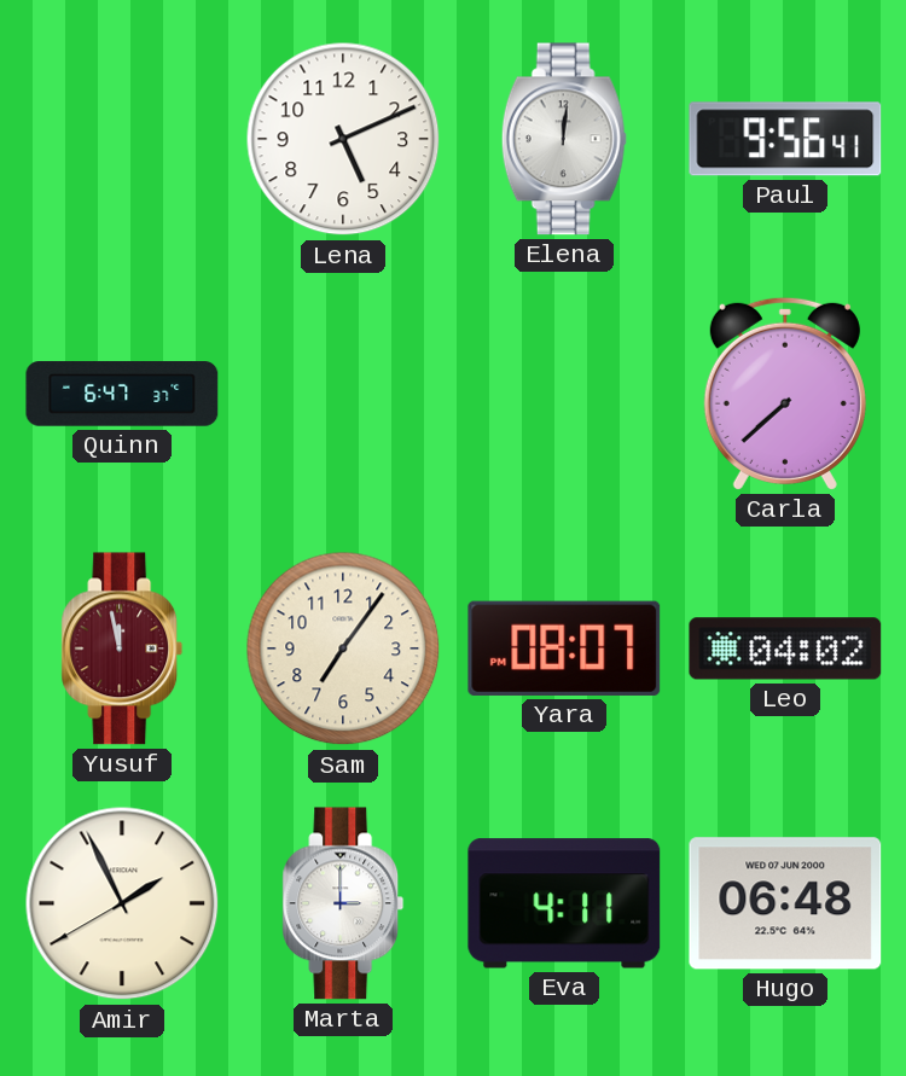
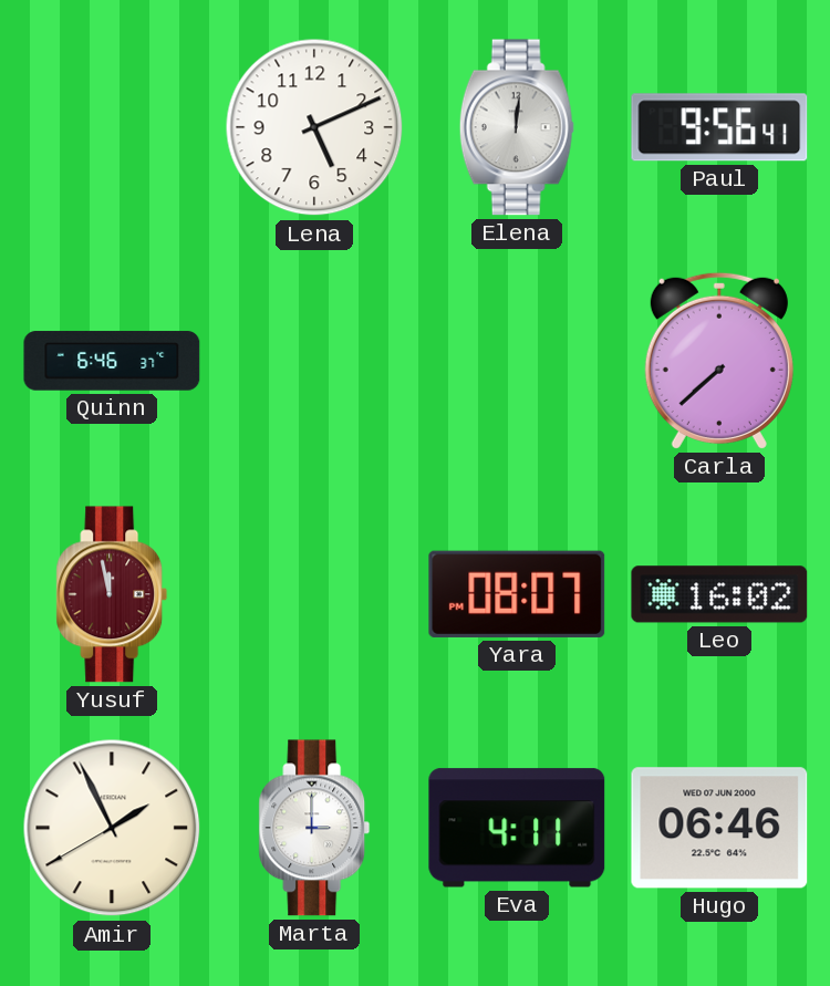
Quinn: 6:47 -> 6:46 (112, 361)
Sam: 7:06 -> none (343, 648)
Leo: 04:02 -> 16:02 (719, 594)
Hugo: 06:48 -> 06:46 (719, 828)
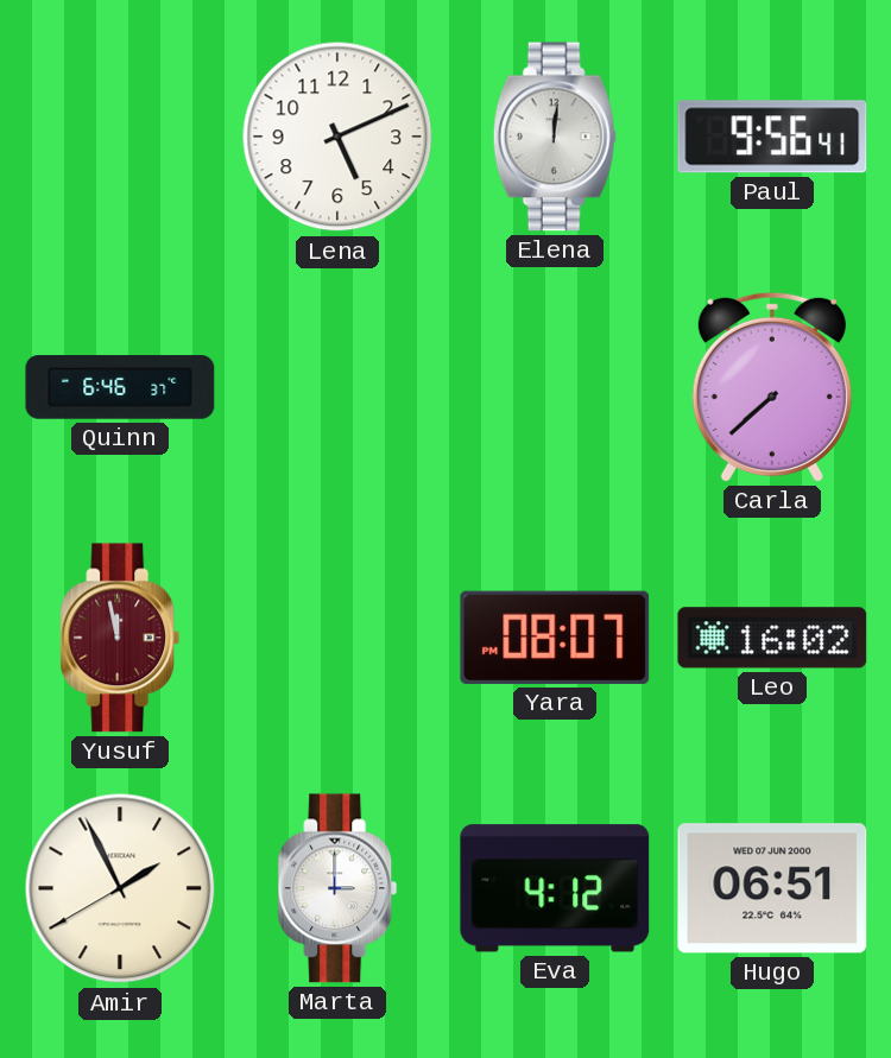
Eva: 4:11 -> 4:12 (555, 888)
Hugo: 06:46 -> 06:51 (772, 888)
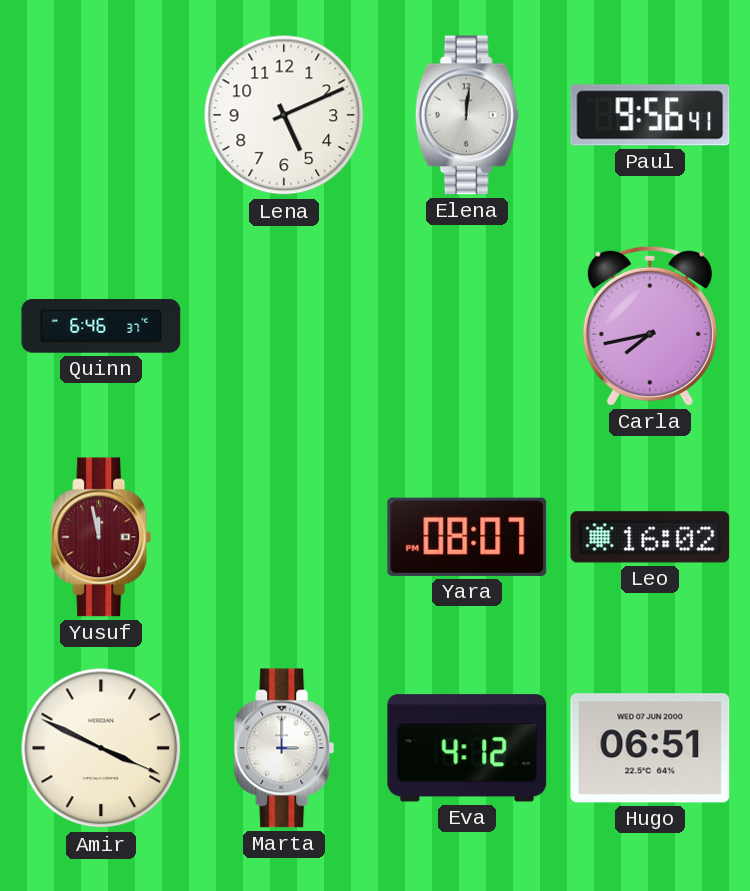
Carla: 7:38 -> 7:43 (650, 326)
Amir: 1:55 -> 3:49 (101, 748)
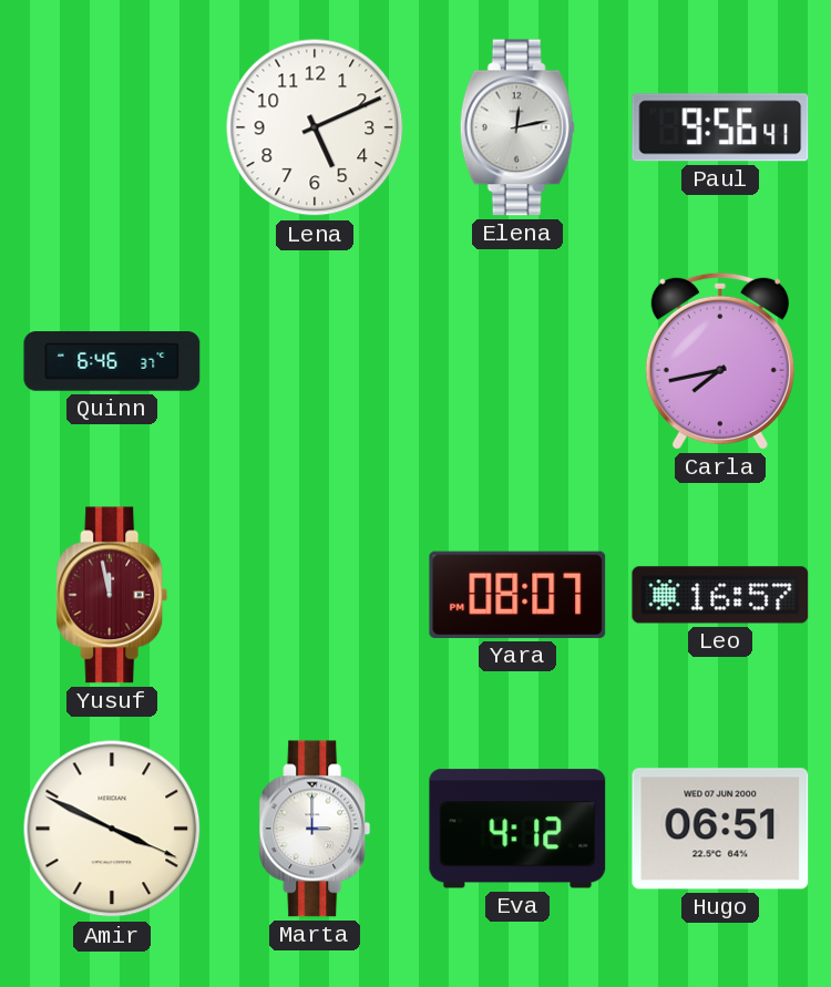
Elena: 12:01 -> 12:13 (517, 127)
Leo: 16:02 -> 16:57 (720, 595)
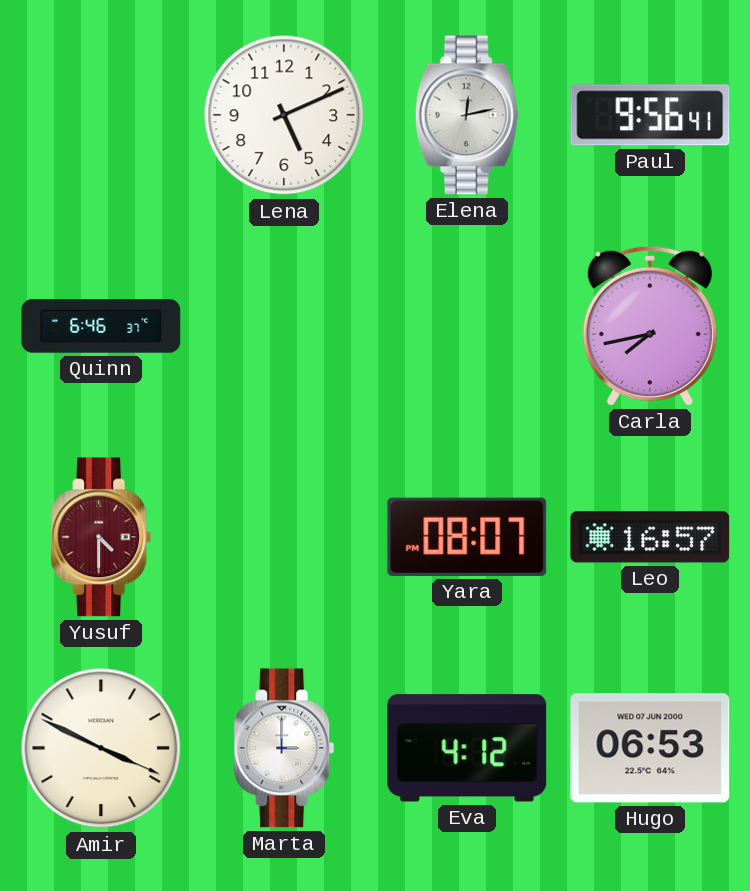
Yusuf: 11:58 -> 4:30 (101, 537)
Hugo: 06:51 -> 06:53 (650, 748)
